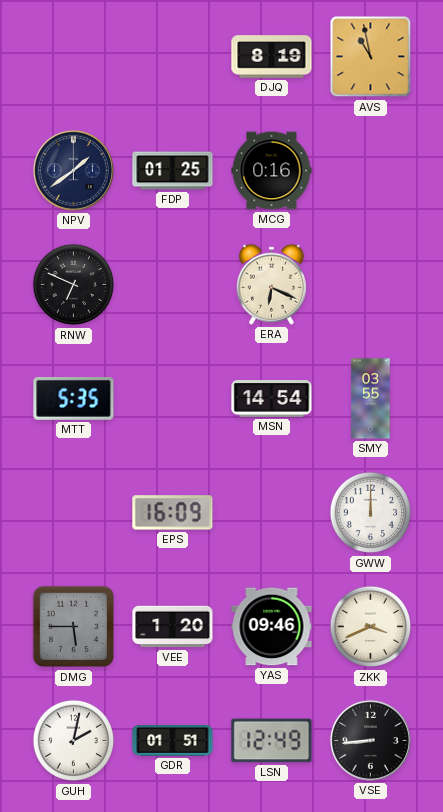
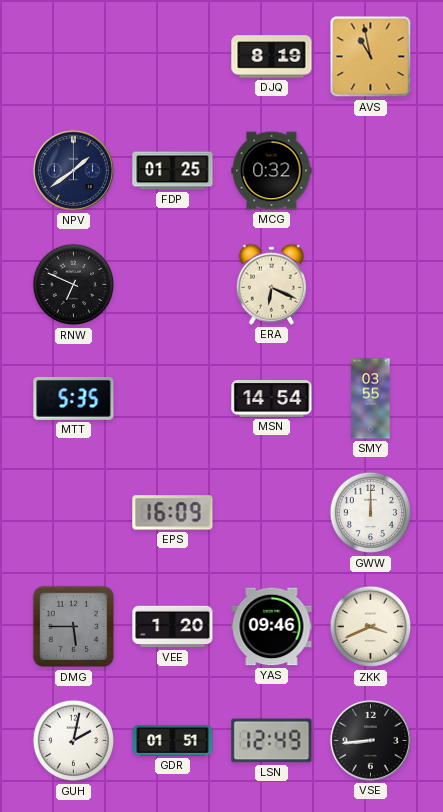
MCG: 0:16 -> 0:32 (272, 171)
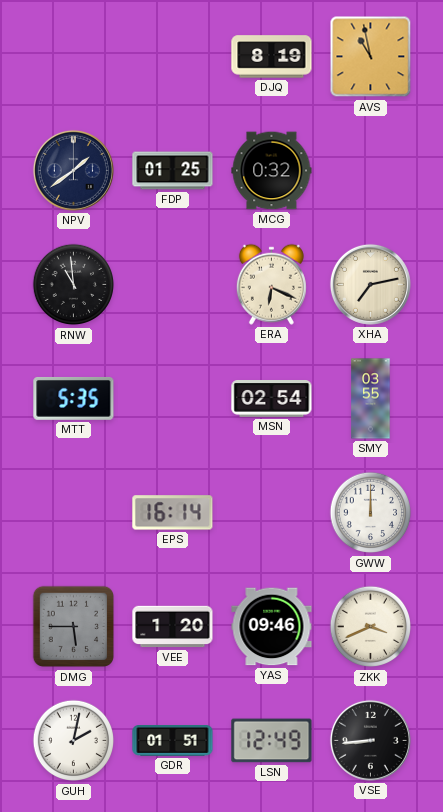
RNW: 6:49 -> 10:59 (74, 285)
XHA: none -> 7:13 (370, 284)
MSN: 14:54 -> 02:54 (272, 399)
EPS: 16:09 -> 16:14 (173, 513)
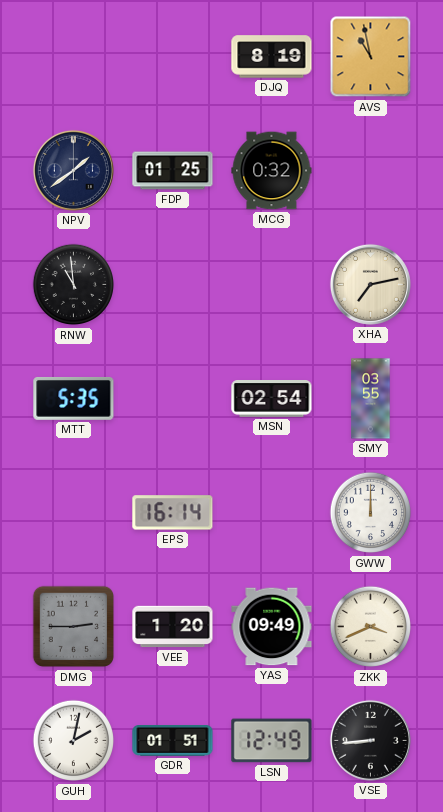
ERA: 6:19 -> none (271, 284)
DMG: 5:45 -> 2:45 (74, 627)
YAS: 09:46 -> 09:49 (272, 627)
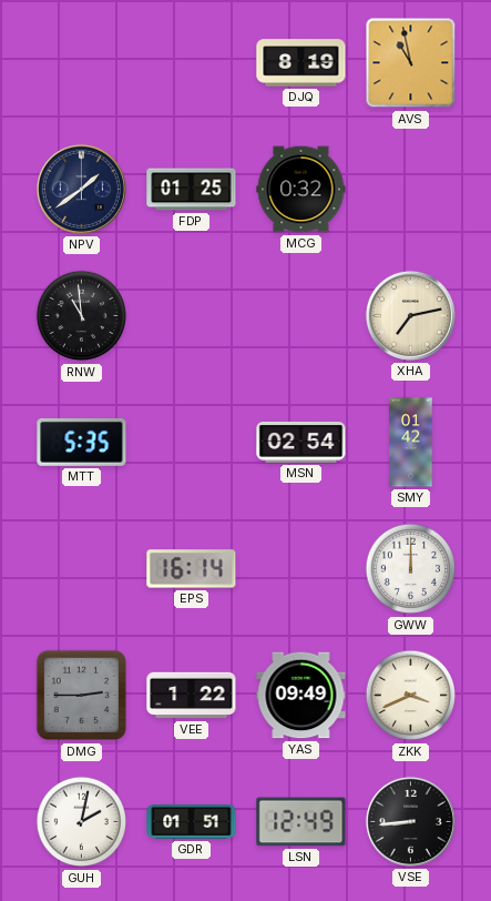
SMY: 03:55 -> 01:42 (411, 443)
VEE: 1:20 -> 1:22 (192, 696)
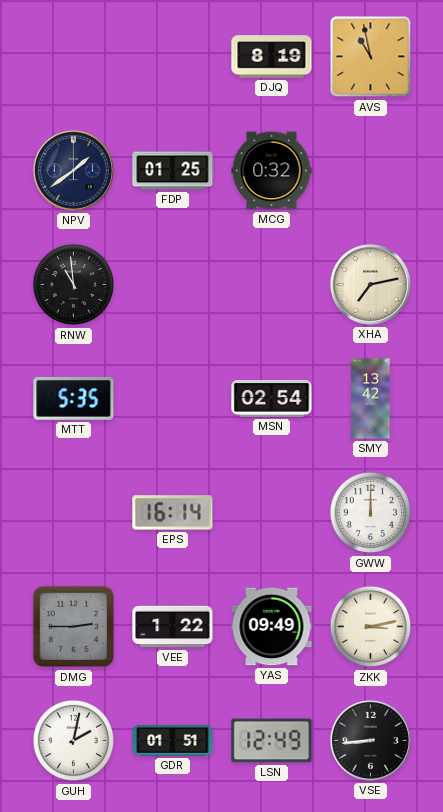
SMY: 01:42 -> 13:42 (371, 399)
ZKK: 3:41 -> 3:13 (371, 627)
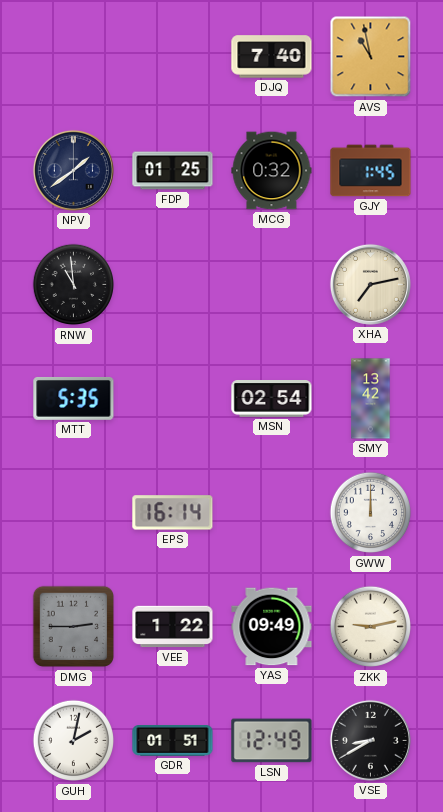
DJQ: 8:19 -> 7:40 (272, 57)
GJY: none -> 1:45 (371, 171)
ZKK: 3:13 -> 9:13 (371, 627)
VSE: 8:44 -> 8:40 (370, 740)
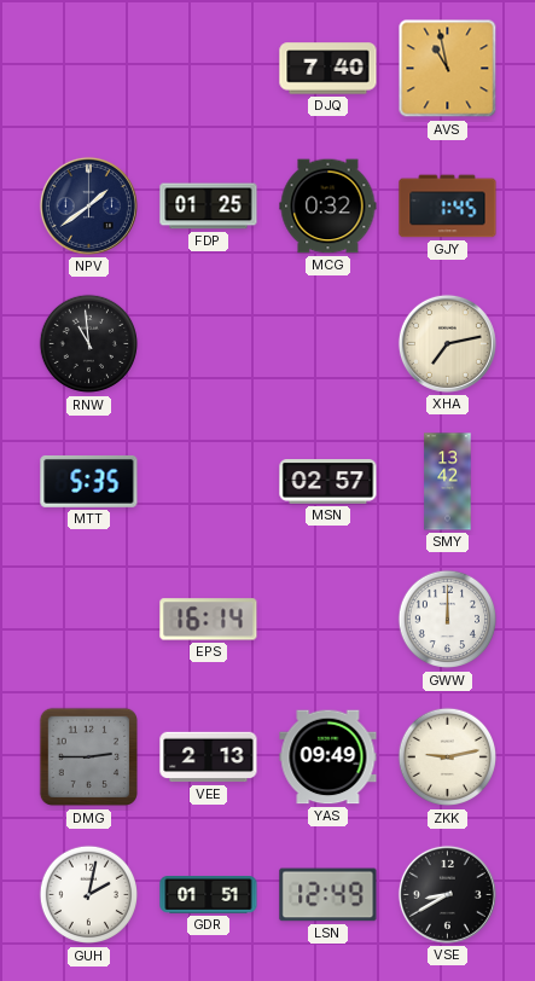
MSN: 02:54 -> 02:57 (328, 482)
VEE: 1:22 -> 2:13 (209, 757)
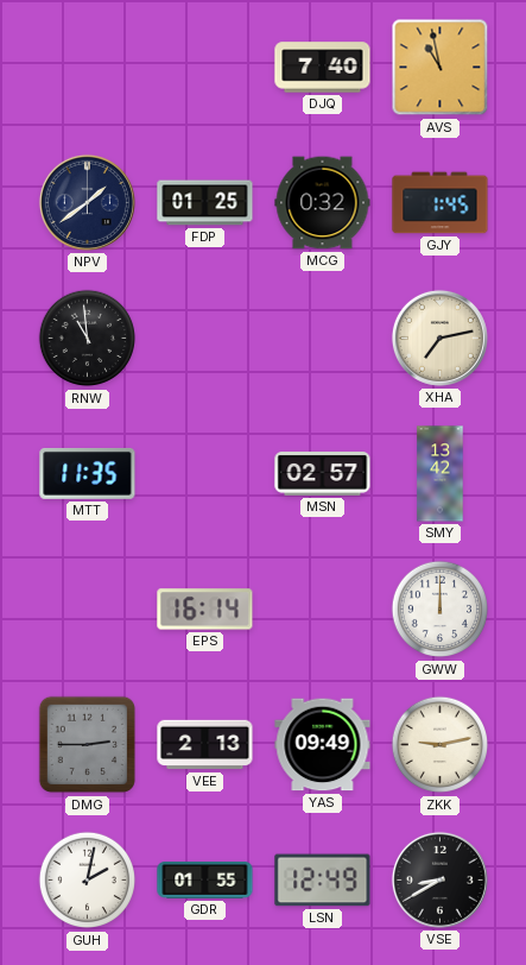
MTT: 5:35 -> 11:35 (88, 474)
GDR: 01:51 -> 01:55 (205, 881)
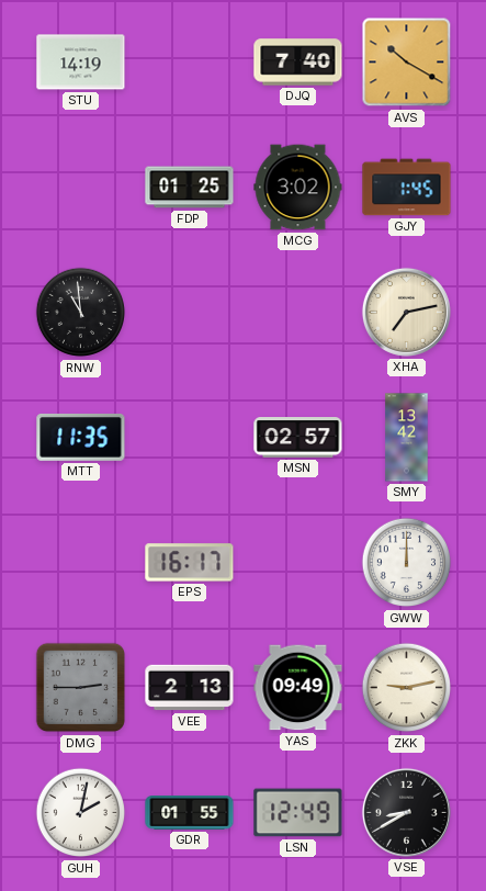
STU: none -> 14:19 (81, 63)
AVS: 10:58 -> 10:20 (407, 63)
NPV: 1:39 -> none (87, 202)
MCG: 0:32 -> 3:02 (298, 188)
EPS: 16:14 -> 16:17 (190, 563)
